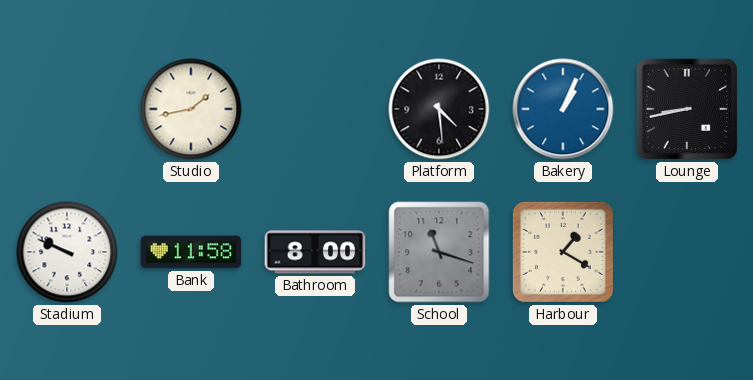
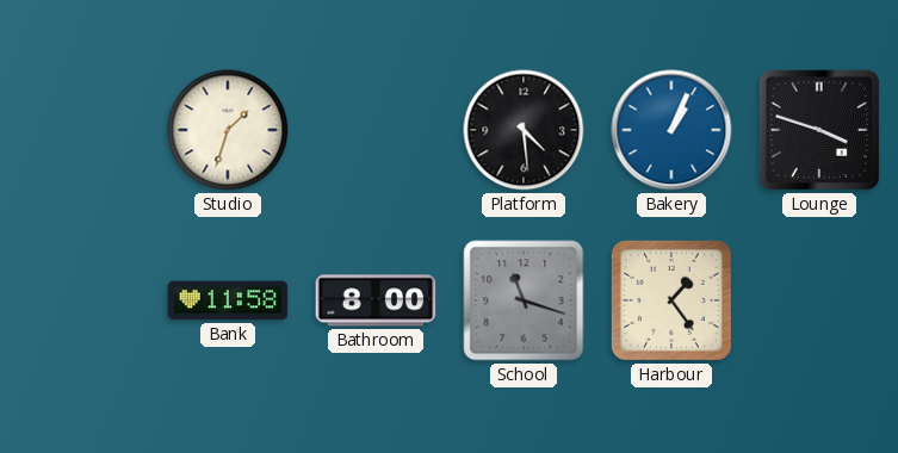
Studio: 1:43 -> 1:33 (228, 130)
Lounge: 8:43 -> 3:48 (819, 130)
Stadium: 9:49 -> none (67, 252)
Harbour: 1:20 -> 1:24 (671, 300)
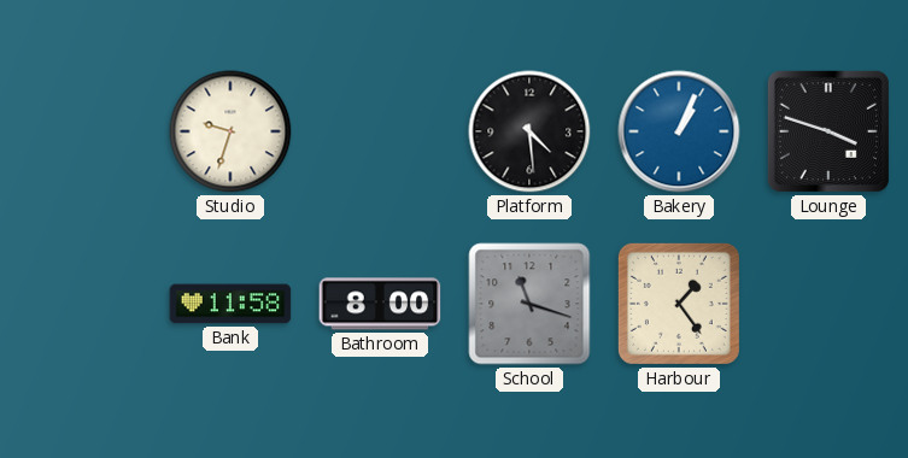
Studio: 1:33 -> 9:33 (230, 131)
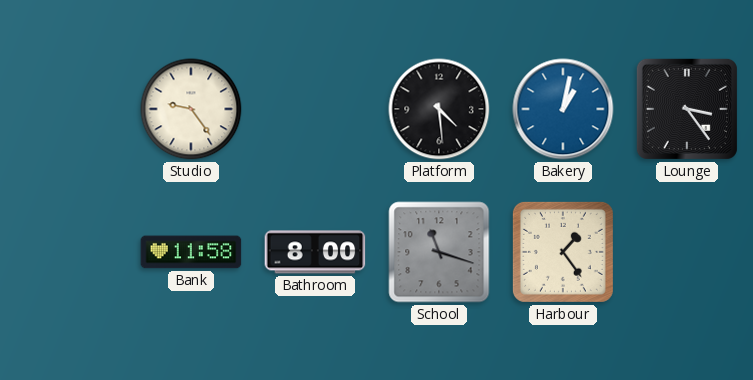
Studio: 9:33 -> 9:24 (191, 109)
Bakery: 1:04 -> 1:02 (563, 109)
Lounge: 3:48 -> 3:24 (687, 109)
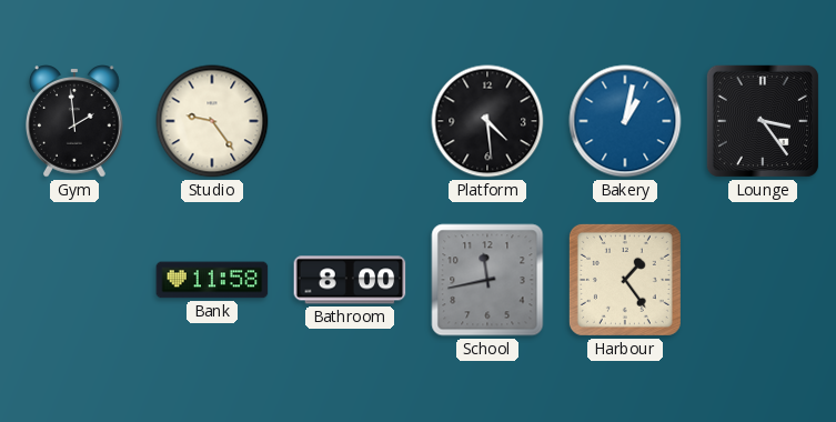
Gym: none -> 1:59 (74, 121)
School: 11:18 -> 11:43 (487, 280)
